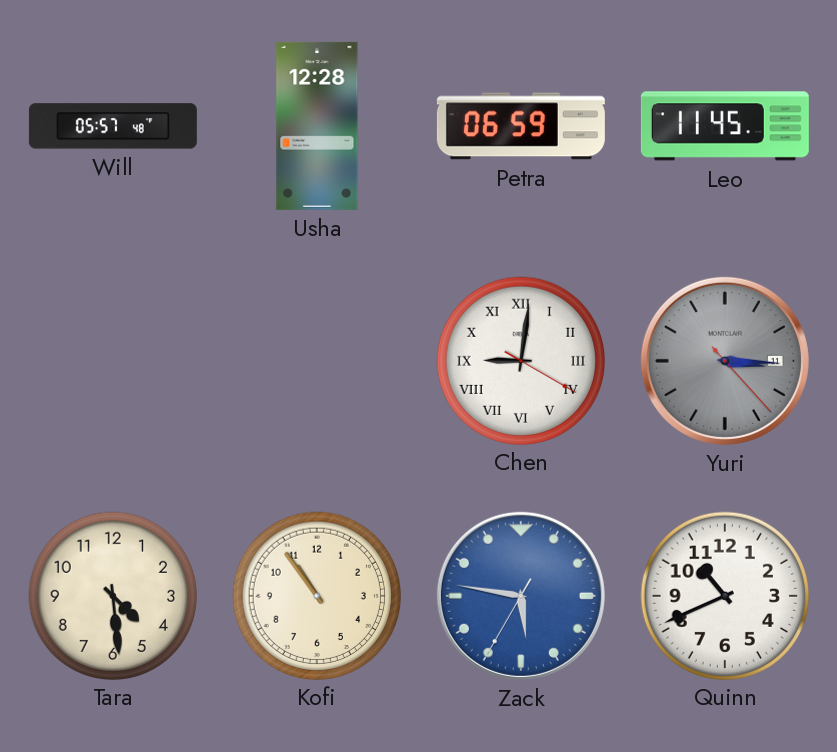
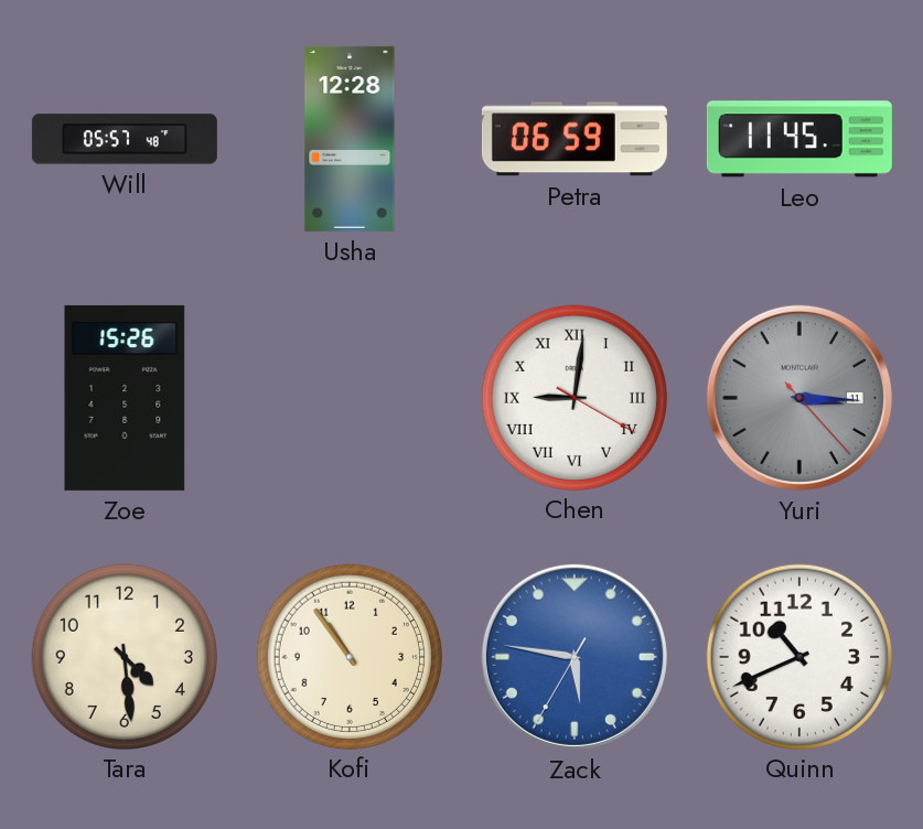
Zoe: none -> 15:26 (125, 398)
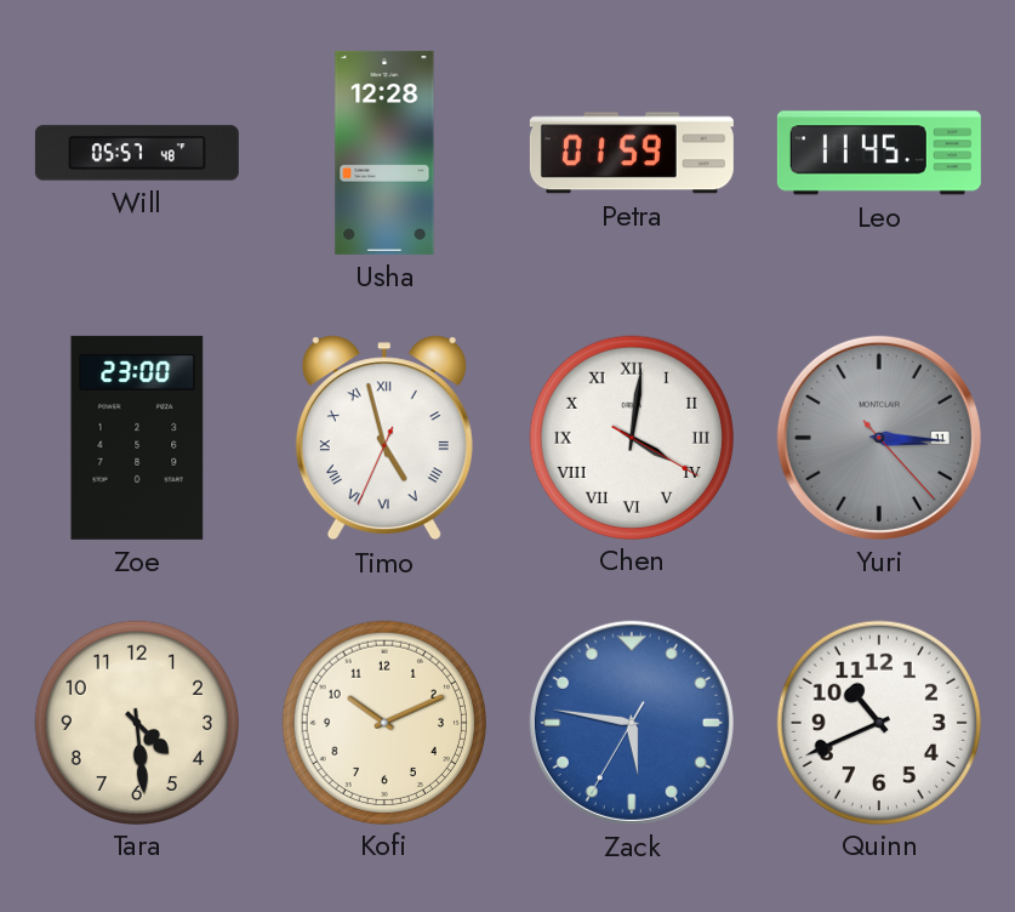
Petra: 06:59 -> 01:59 (632, 153)
Zoe: 15:26 -> 23:00 (137, 438)
Timo: none -> 4:57 (384, 438)
Chen: 9:01 -> 4:01 (631, 437)
Kofi: 10:54 -> 10:11 (383, 722)
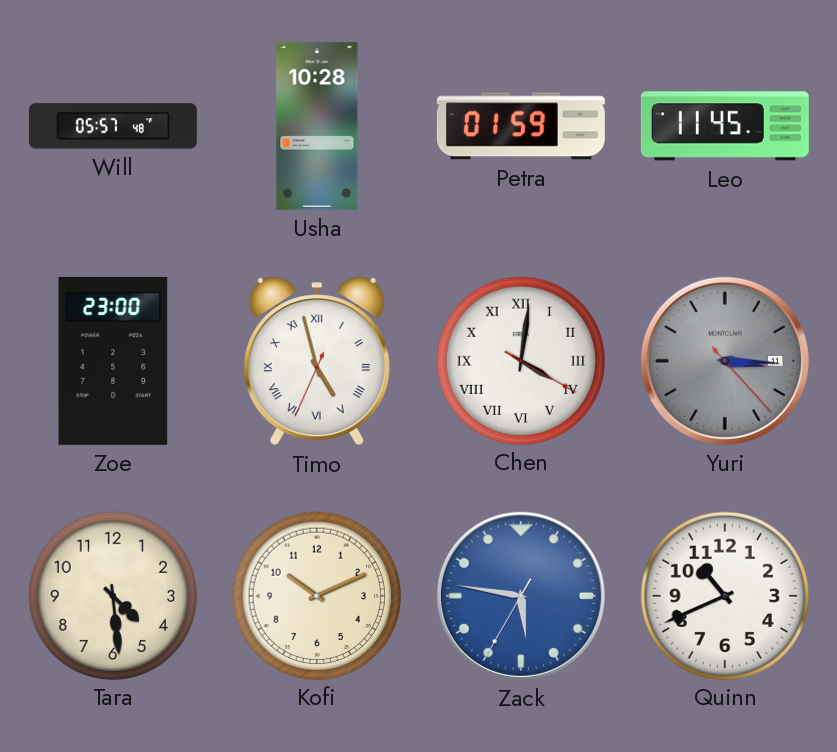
Usha: 12:28 -> 10:28 (317, 126)
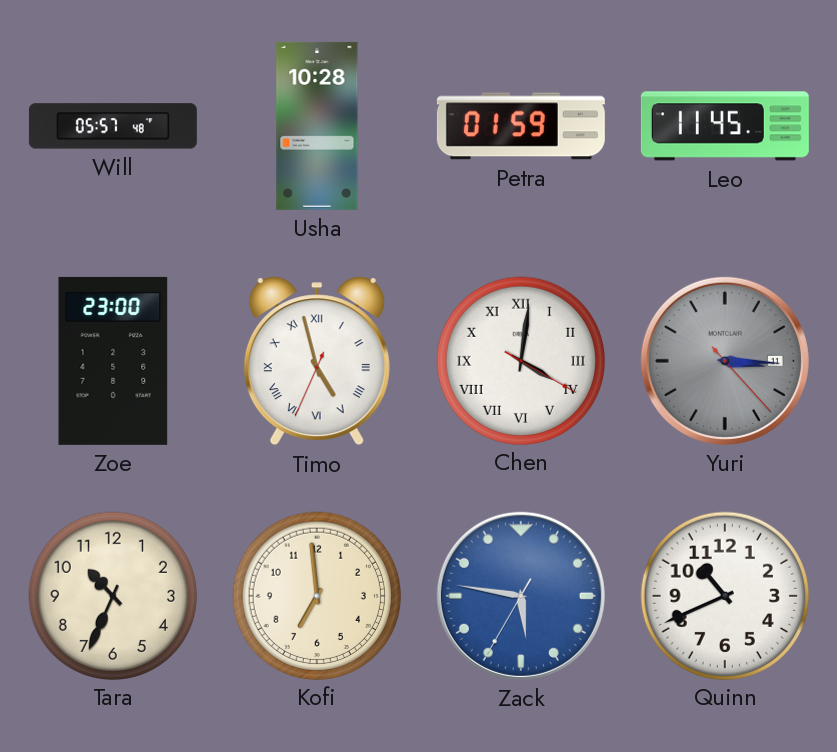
Tara: 4:29 -> 10:34 (112, 595)
Kofi: 10:11 -> 6:59 (316, 595)
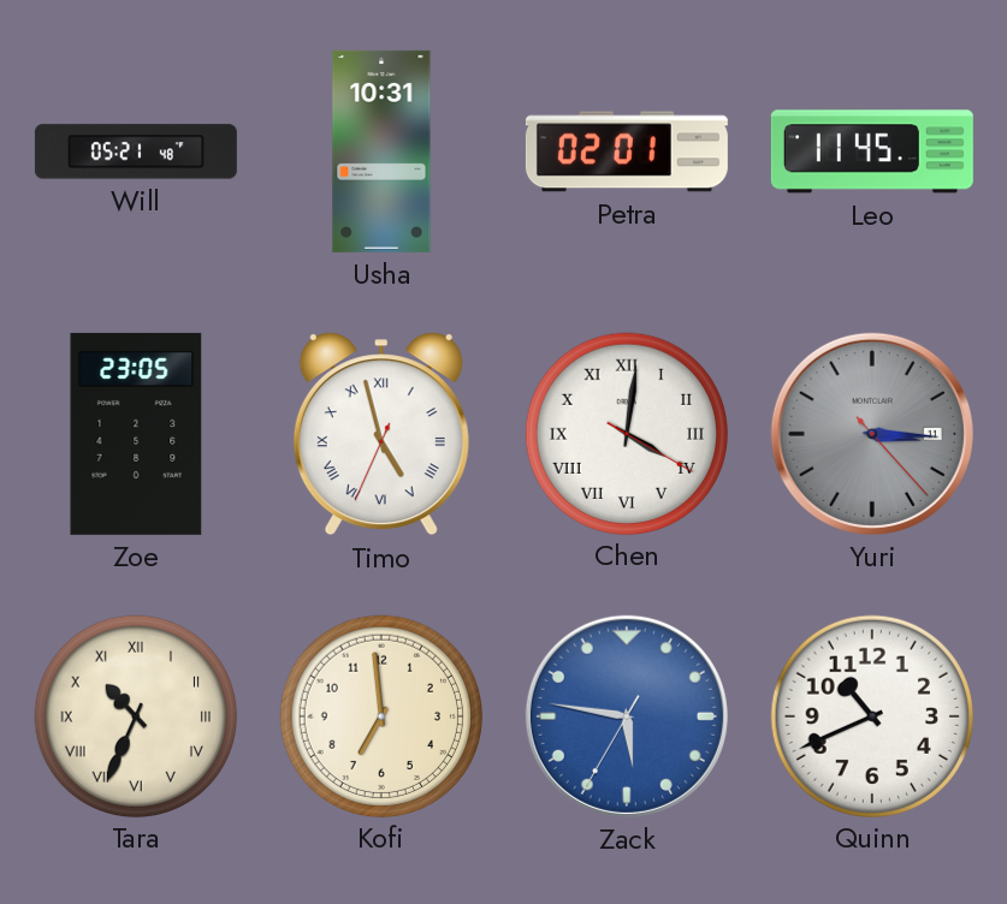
Will: 05:57 -> 05:21 (136, 151)
Usha: 10:28 -> 10:31 (381, 151)
Petra: 01:59 -> 02:01 (627, 151)
Zoe: 23:00 -> 23:05 (136, 434)
Tara numerals: Arabic -> Roman (135, 715)
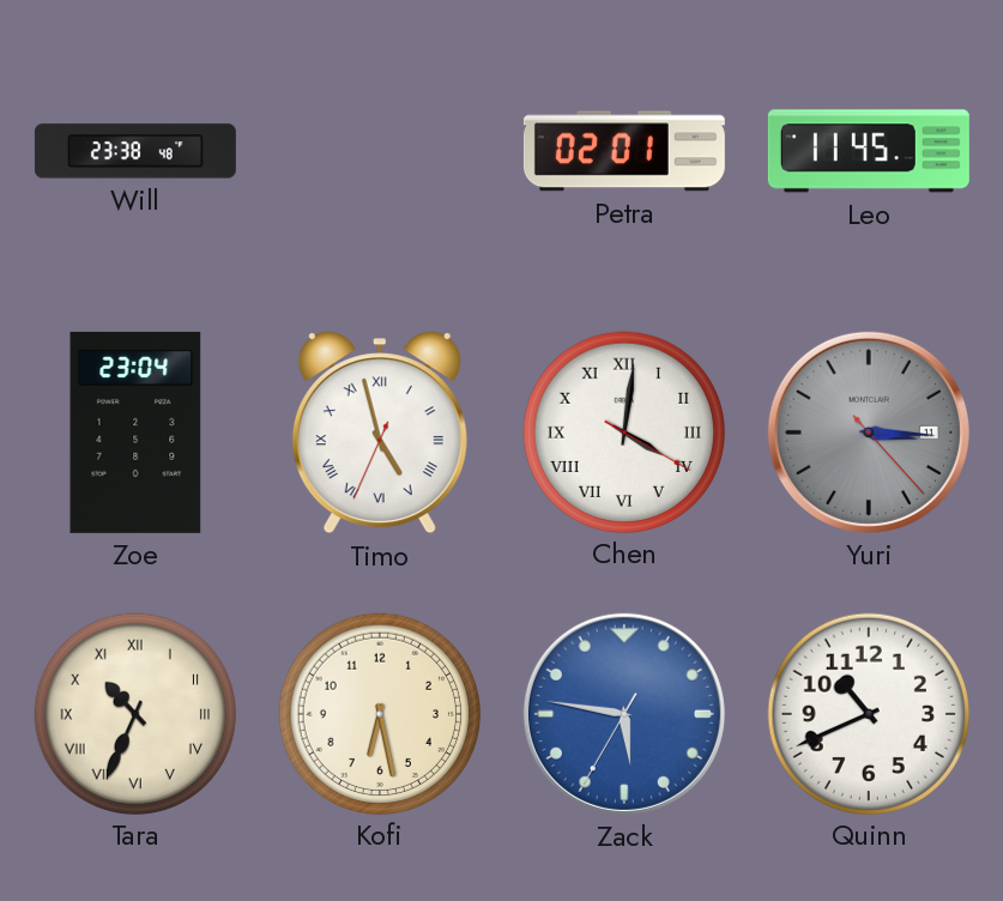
Will: 05:21 -> 23:38 (135, 151)
Usha: 10:31 -> none (381, 151)
Zoe: 23:05 -> 23:04 (135, 433)
Kofi: 6:59 -> 6:28 (379, 713)
